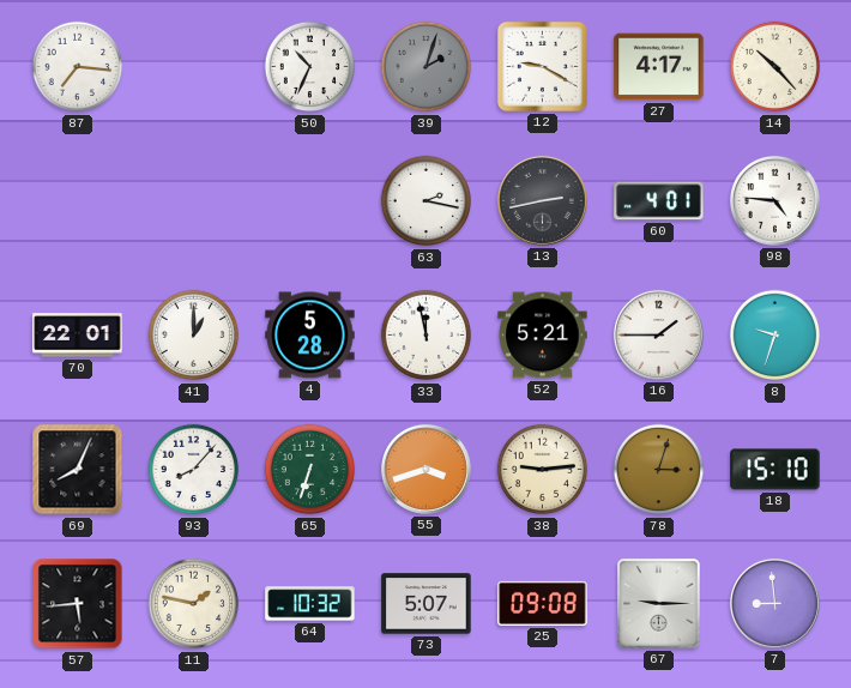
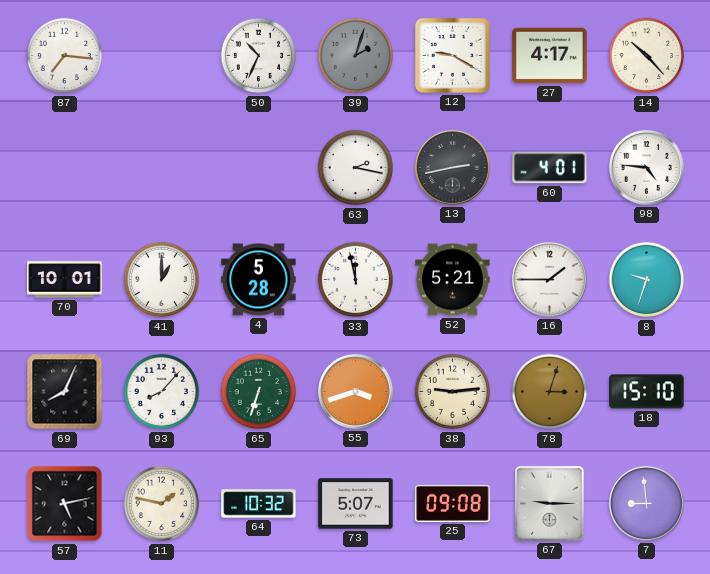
70: 22:01 -> 10:01 (65, 280)
57: 5:44 -> 5:13 (65, 504)
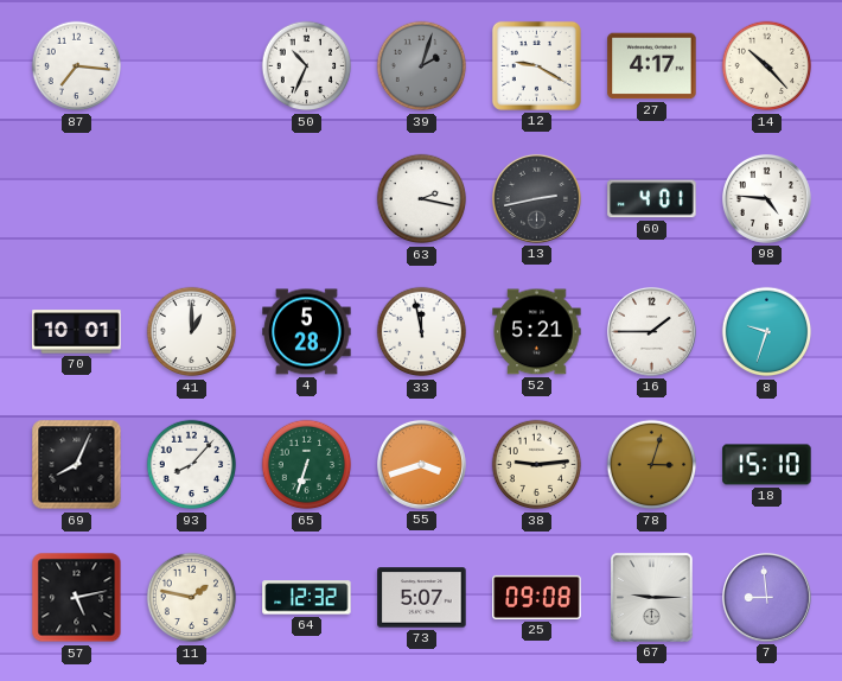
64: 10:32 -> 12:32 (307, 598)
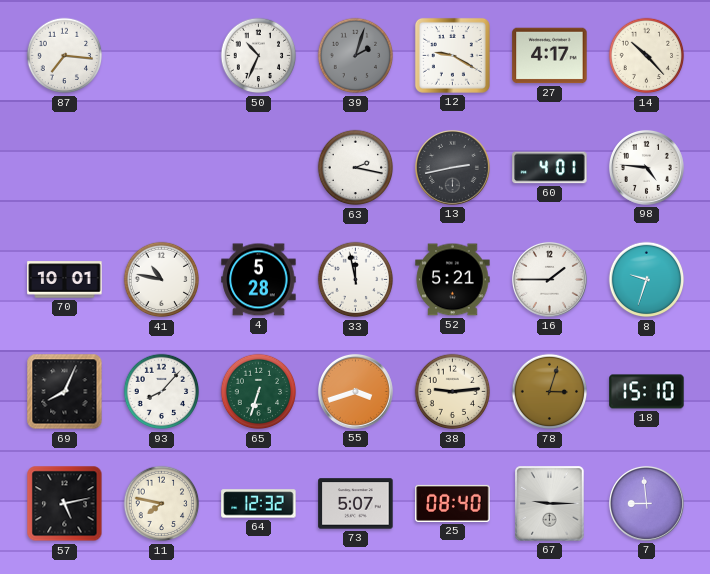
41: 1:00 -> 10:47 (162, 280)
11: 1:47 -> 7:47 (162, 504)
25: 09:08 -> 08:40 (453, 503)
